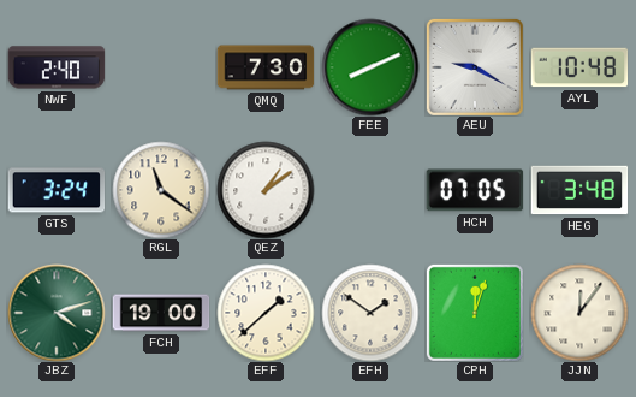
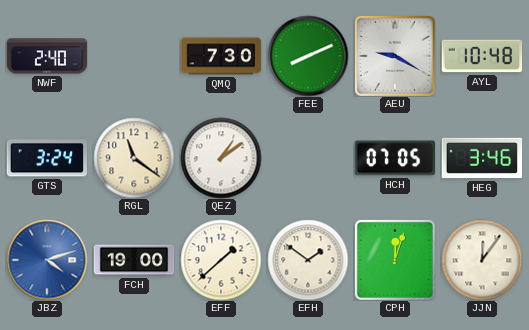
HEG: 3:48 -> 3:46 (482, 158)
JBZ dial: green -> blue (47, 260)
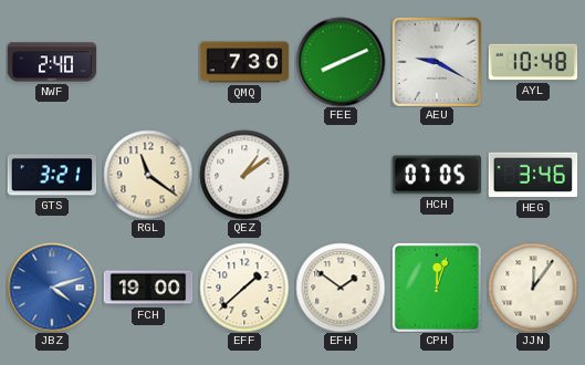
GTS: 3:24 -> 3:21 (52, 175)
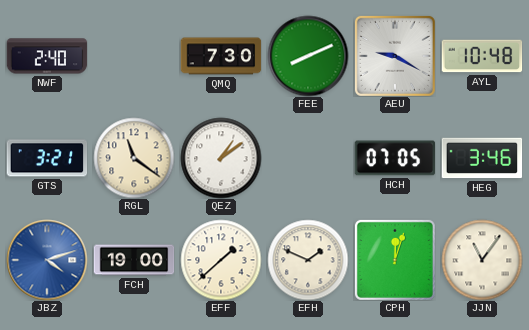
EFH: 1:51 -> 1:49 (308, 260)
JJN: 12:06 -> 11:06 (482, 260)
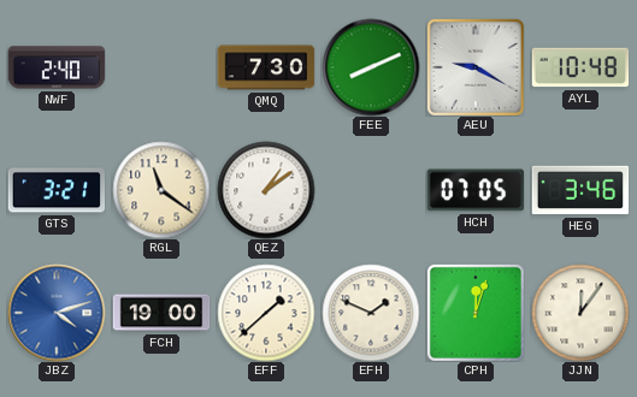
JJN: 11:06 -> 12:06 (580, 313)
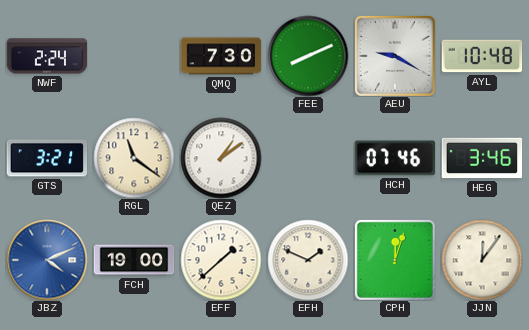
NWF: 2:40 -> 2:24 (47, 56)
HCH: 07:05 -> 07:46 (395, 158)
JBZ: 4:12 -> 4:11 (47, 260)
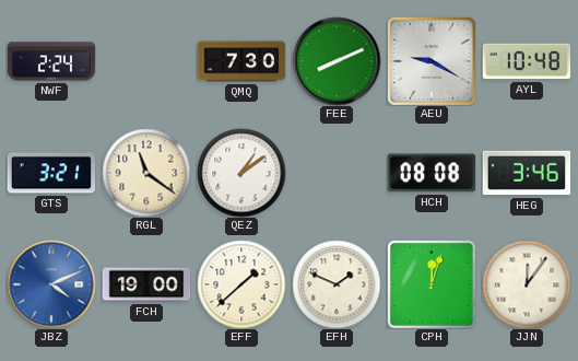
HCH: 07:46 -> 08:08 (432, 173)
